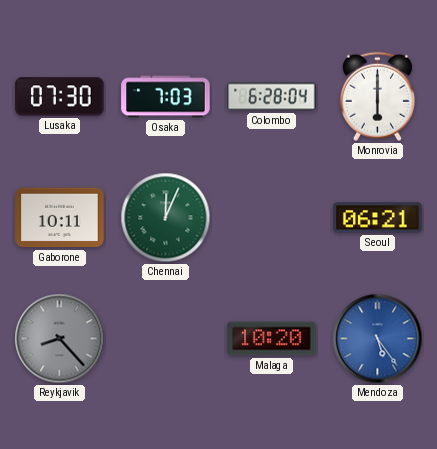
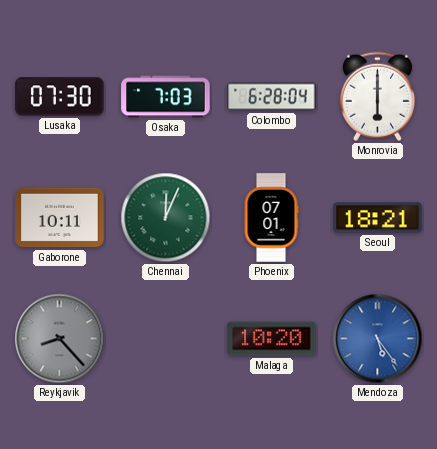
Phoenix: none -> 07:01 (271, 218)
Seoul: 06:21 -> 18:21 (378, 218)
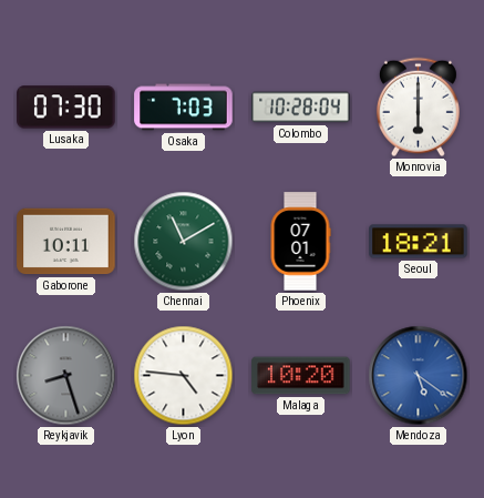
Colombo: 6:28 -> 10:28 (301, 108)
Chennai: 12:04 -> 11:10 (184, 242)
Reykjavik: 8:23 -> 8:27 (66, 376)
Lyon: none -> 4:46 (184, 376)
Mendoza: 5:24 -> 5:21 (419, 376)
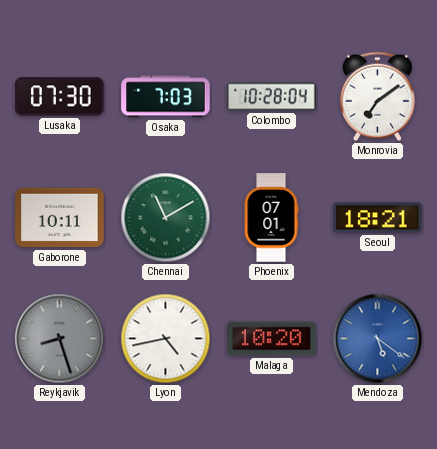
Monrovia: 6:00 -> 7:09 (377, 97)
Lyon: 4:46 -> 4:43 (166, 339)
